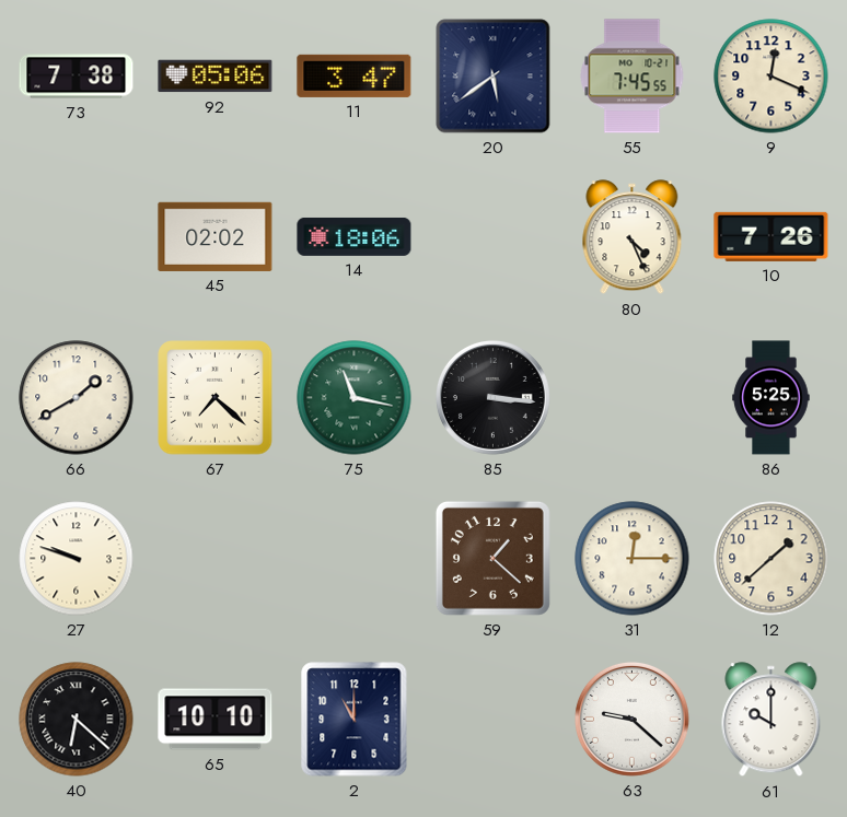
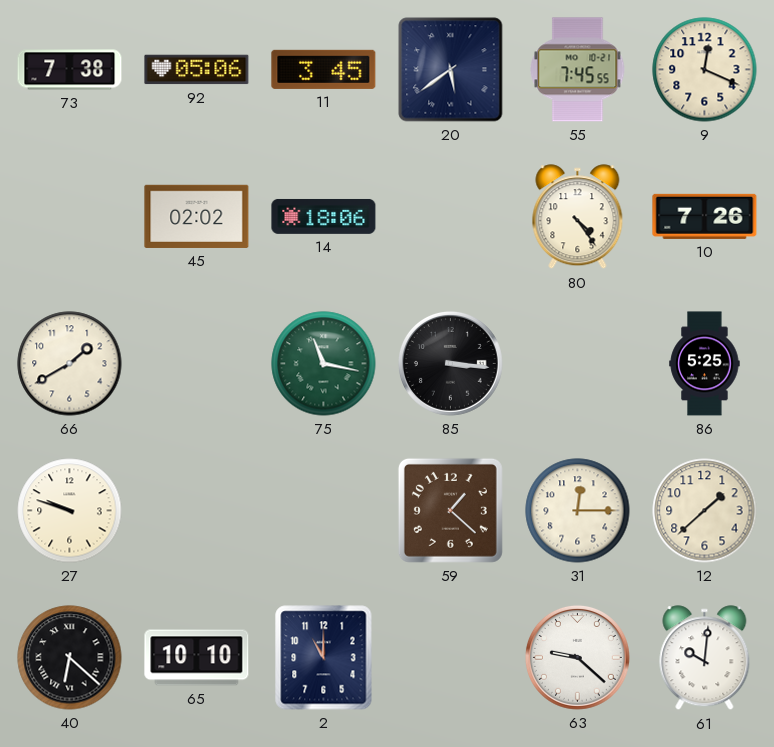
11: 3:47 -> 3:45 (324, 69)
80: 4:26 -> 4:24 (578, 217)
67: 7:22 -> none (216, 398)
61: 10:00 -> 10:01 (705, 658)
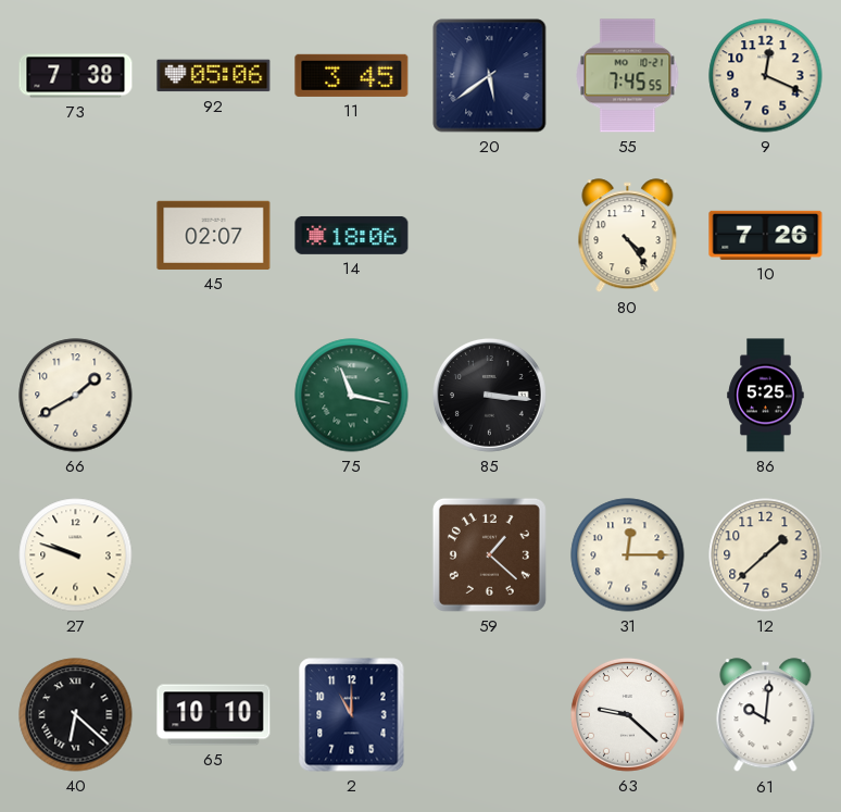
45: 02:02 -> 02:07 (214, 235)
